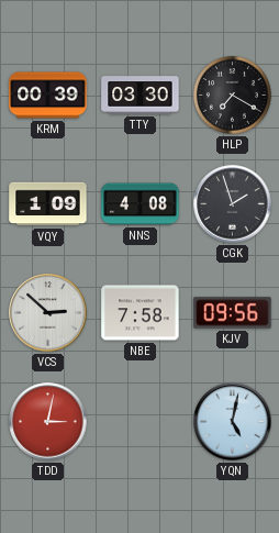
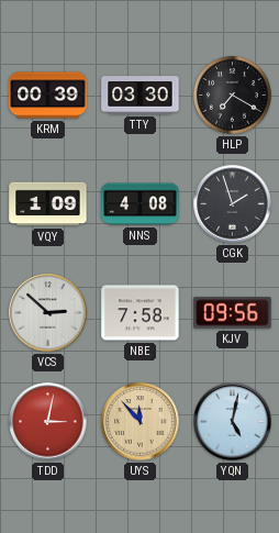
UYS: none -> 11:53 (141, 422)
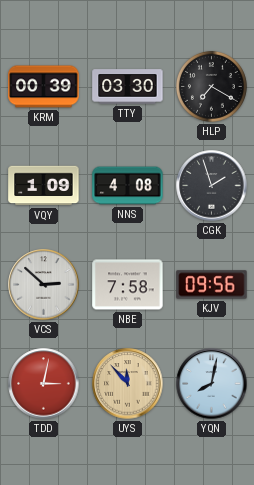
YQN: 5:02 -> 8:02 (212, 384)
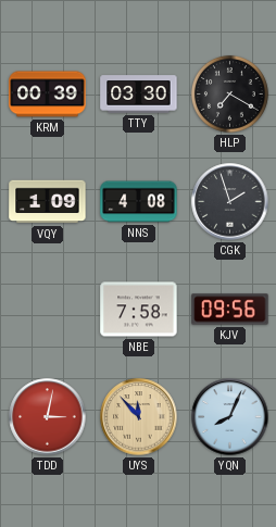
VCS: 2:52 -> none (44, 285)
YQN: 8:02 -> 8:04 (230, 417)
